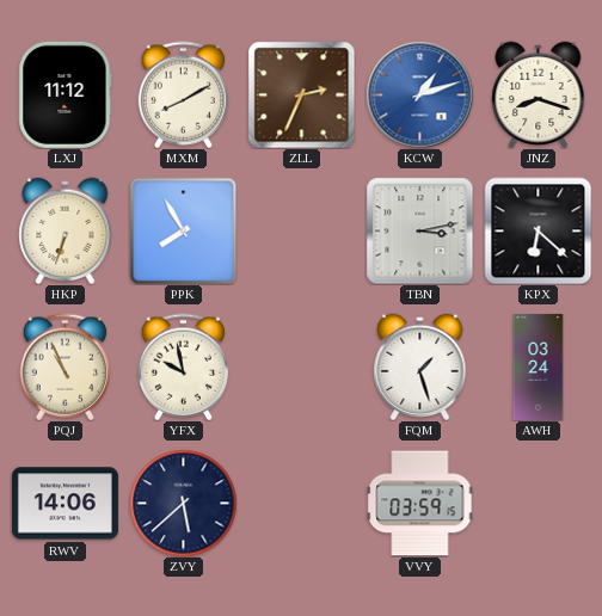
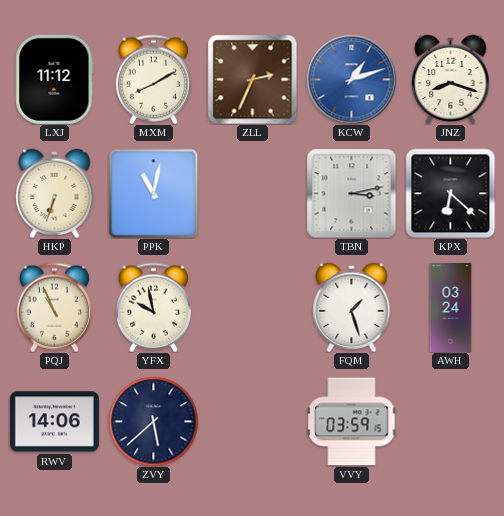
PPK: 7:55 -> 11:02 (153, 193)
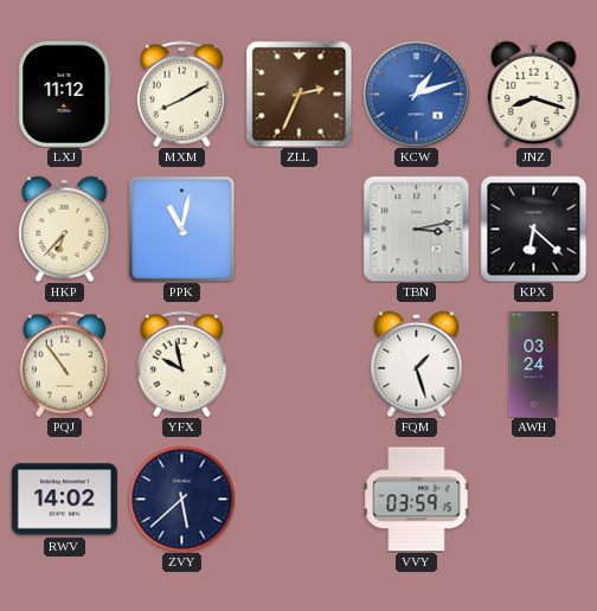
HKP: 6:33 -> 6:37 (65, 229)
PQJ: 10:56 -> 10:54 (64, 364)
RWV: 14:06 -> 14:02 (64, 500)
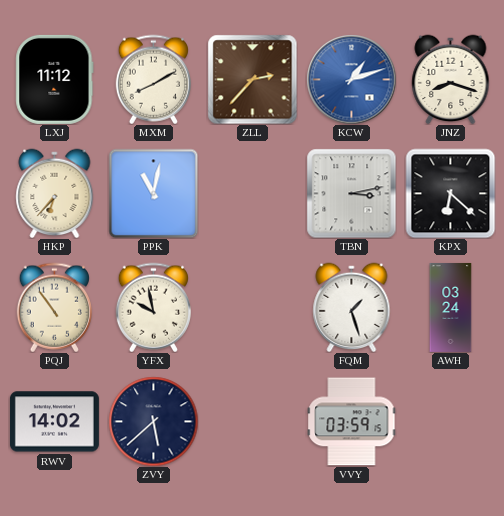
ZLL: 2:34 -> 2:37 (252, 79)
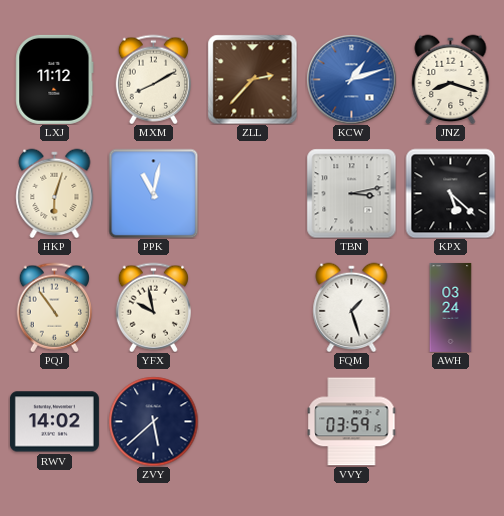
HKP: 6:37 -> 6:03 (55, 193)
KPX: 6:22 -> 5:22 (450, 193)
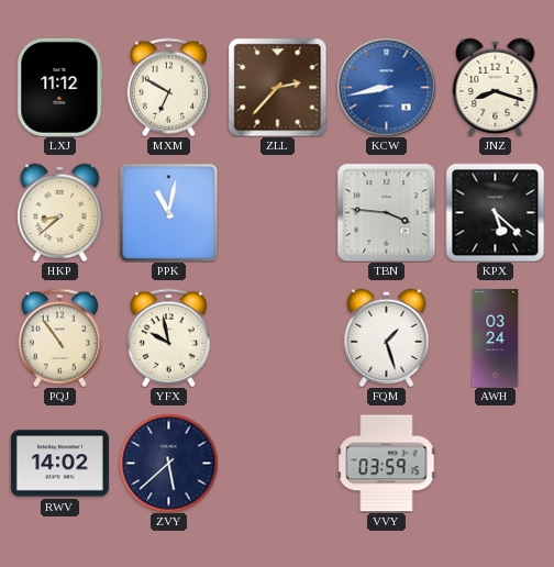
MXM: 8:10 -> 6:50 (168, 87)
KCW: 1:12 -> 8:43 (386, 87)
HKP: 6:03 -> 8:38 (60, 212)
TBN: 3:13 -> 3:46 (386, 212)
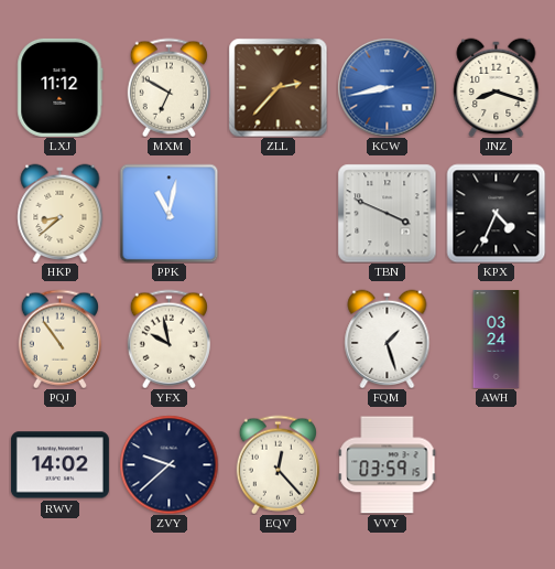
TBN: 3:46 -> 3:49 (387, 213)
KPX: 5:22 -> 4:34 (496, 213)
ZVY: 5:38 -> 9:38 (168, 464)
EQV: none -> 12:23 (277, 464)
